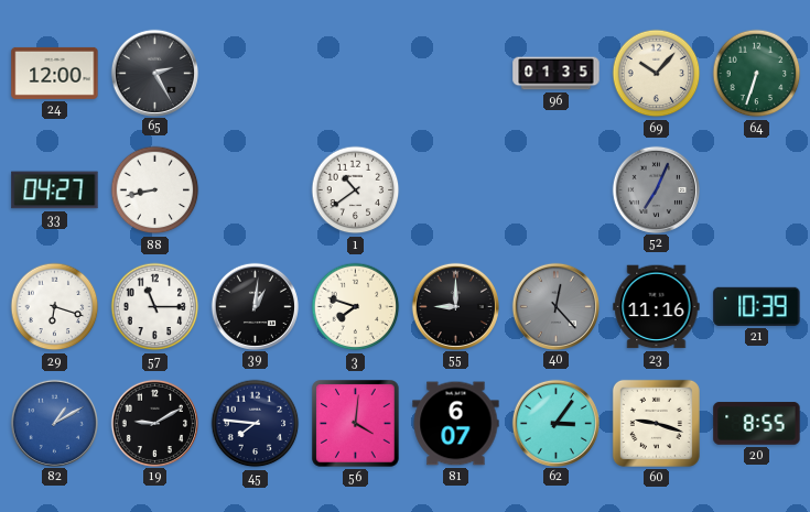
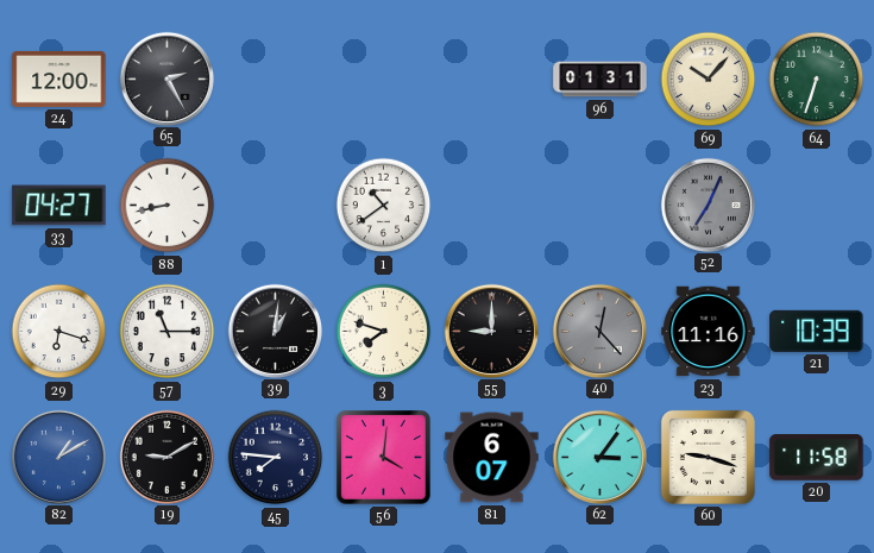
96: 01:35 -> 01:31 (601, 80)
20: 8:55 -> 11:58 (817, 458)
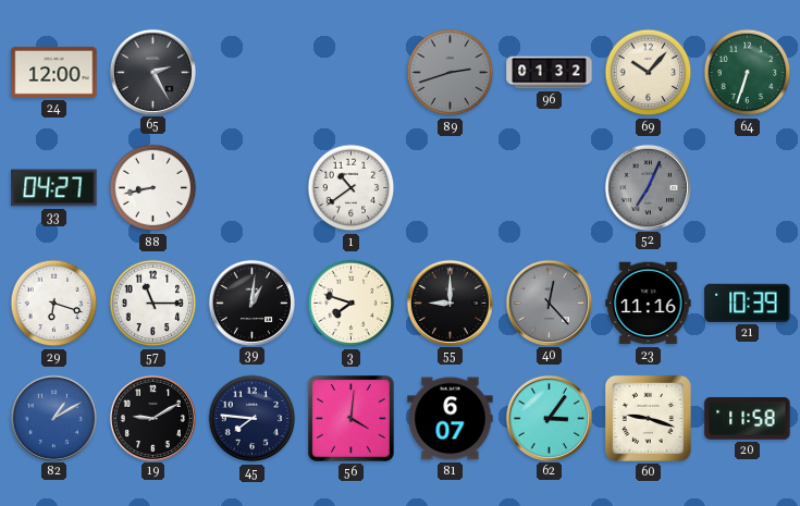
89: none -> 2:42 (451, 73)
96: 01:31 -> 01:32 (550, 73)
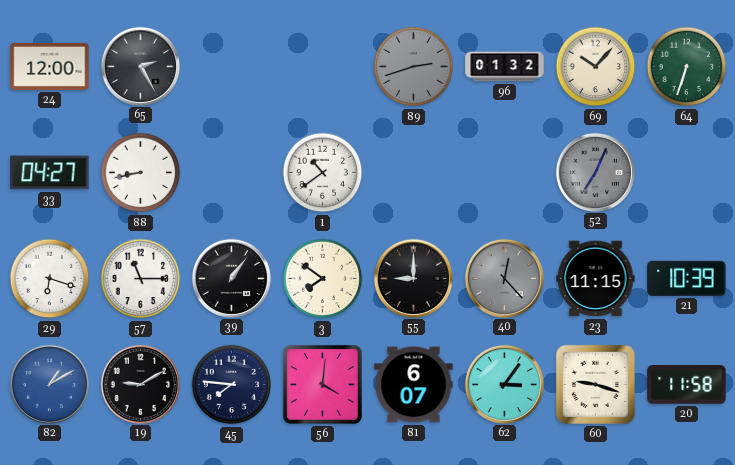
39: 1:01 -> 1:06 (231, 278)
3: 7:48 -> 7:51 (323, 279)
23: 11:16 -> 11:15 (596, 279)
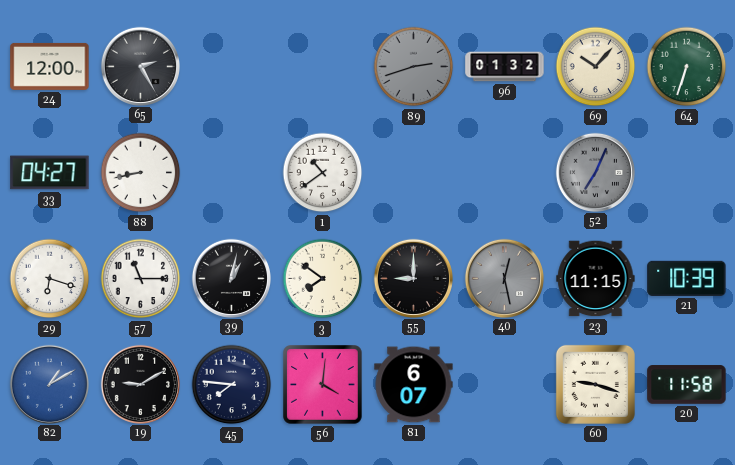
39: 1:06 -> 1:02 (231, 278)
40: 12:23 -> 12:28 (504, 278)
62: 3:06 -> none (504, 384)
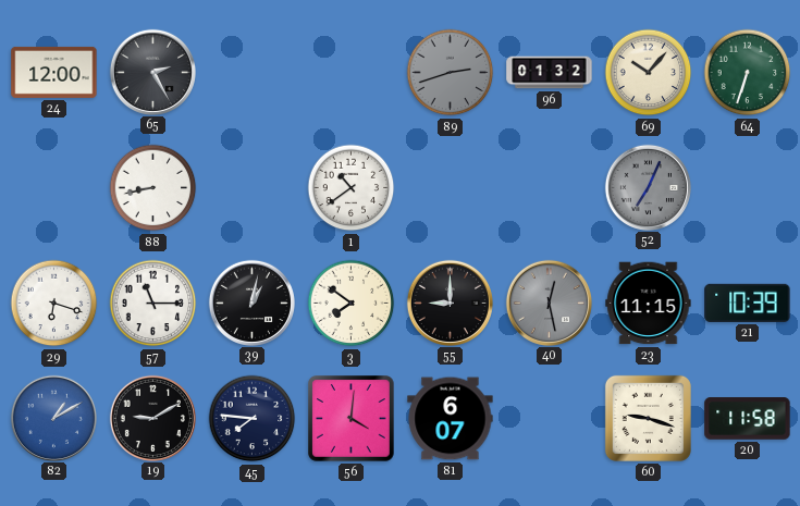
33: 04:27 -> none (50, 173)
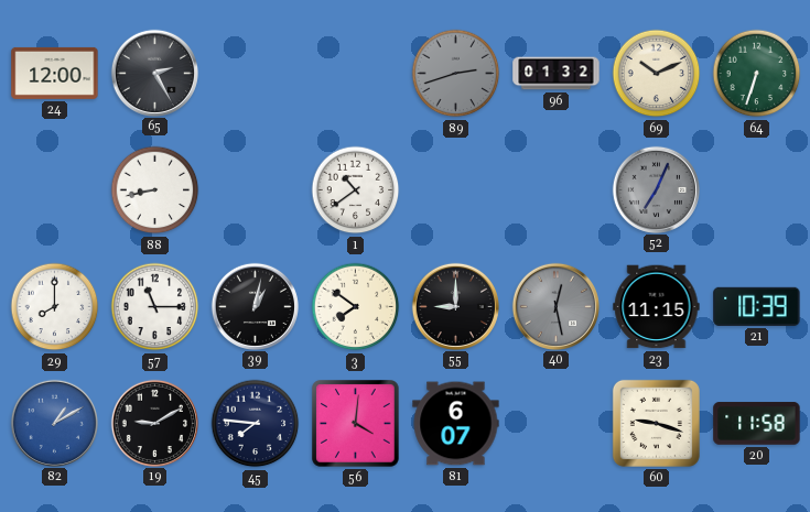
69: 10:07 -> 10:11 (657, 74)
29: 6:18 -> 8:00 (55, 307)
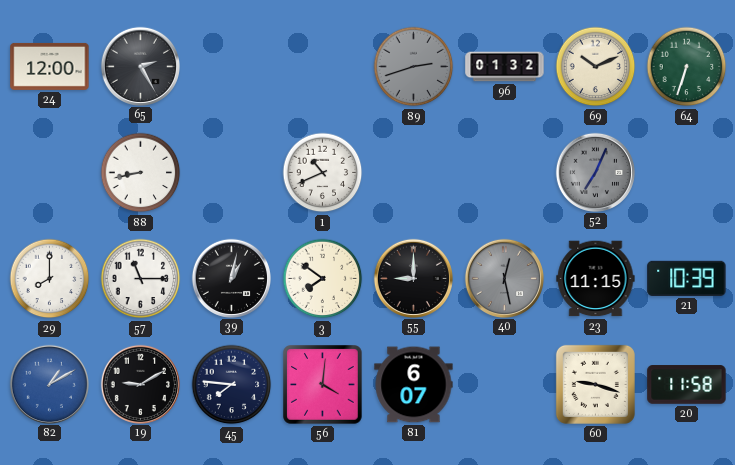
1: 10:39 -> 10:41 (323, 173)
